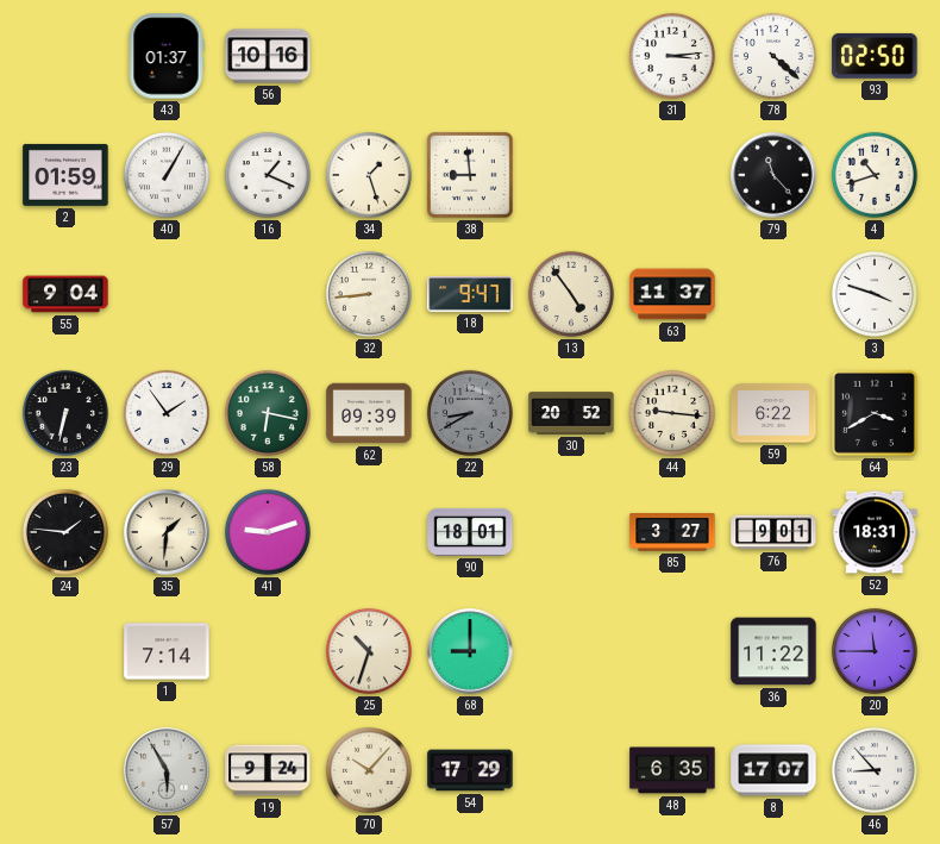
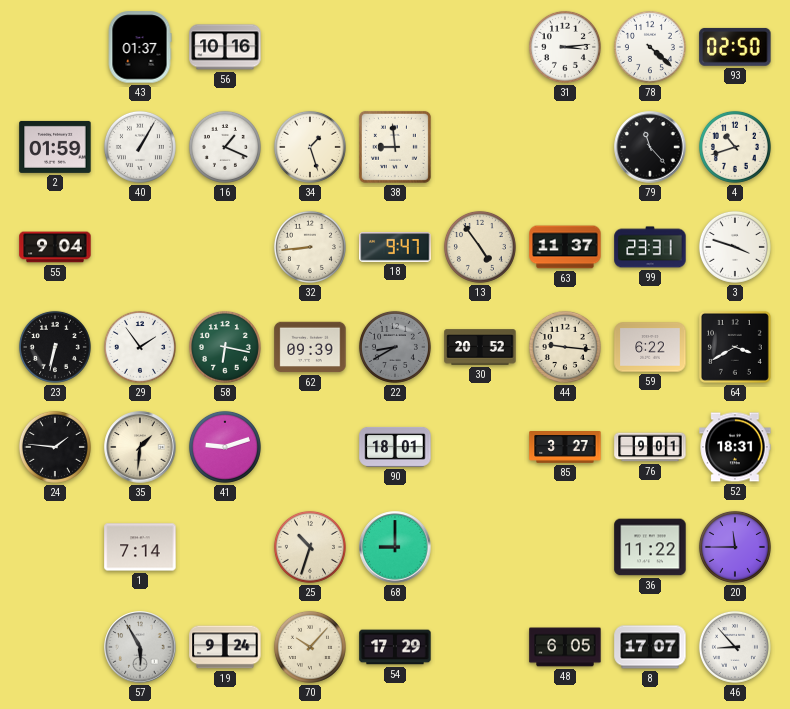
99: none -> 23:31 (650, 247)
48: 6:35 -> 6:05 (565, 647)
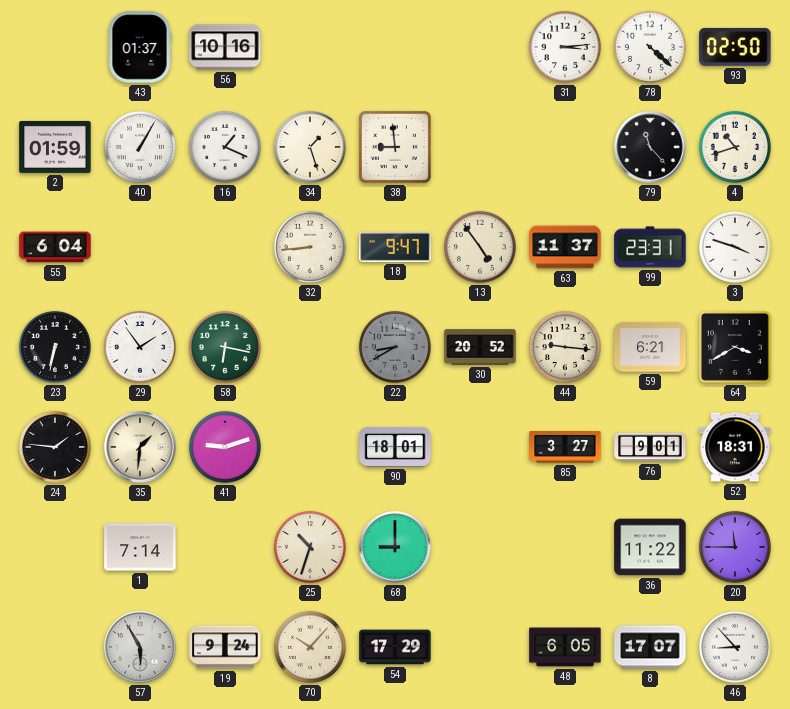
55: 9:04 -> 6:04 (55, 247)
62: 09:39 -> none (310, 347)
59: 6:22 -> 6:21 (650, 347)
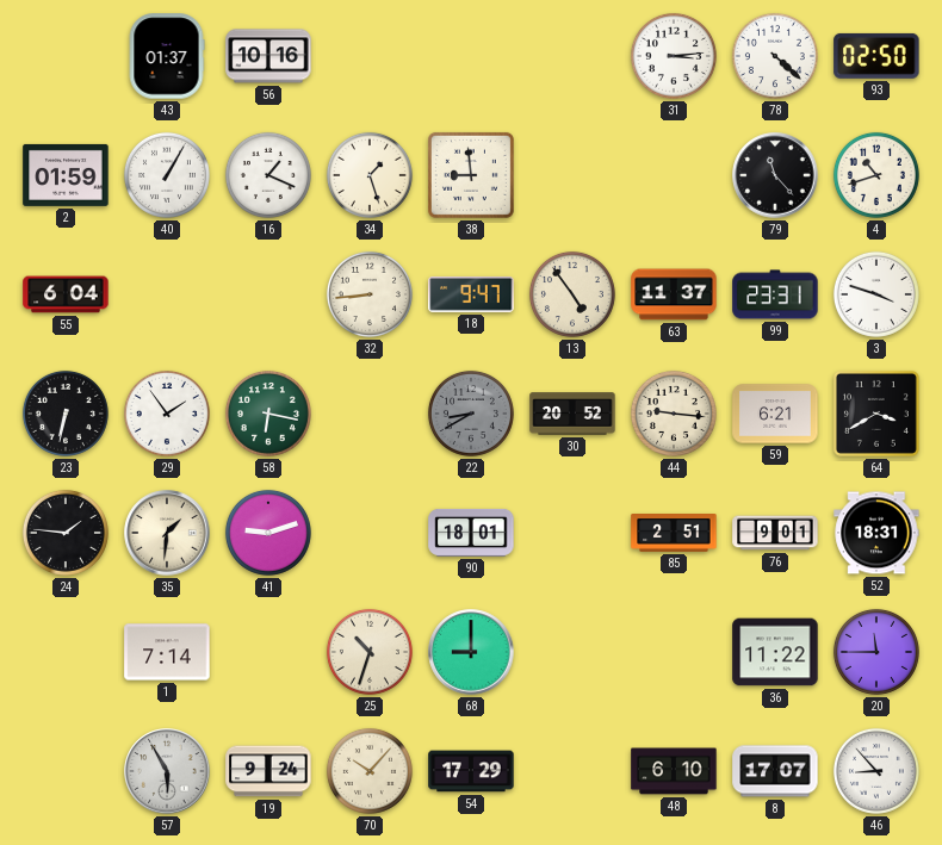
85: 3:27 -> 2:51 (674, 534)
48: 6:05 -> 6:10 (674, 771)
